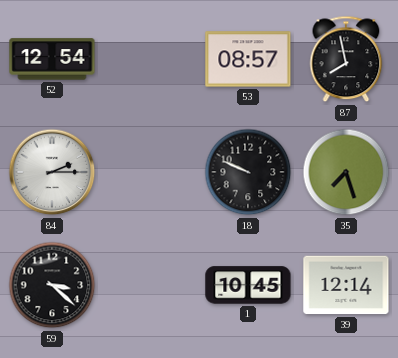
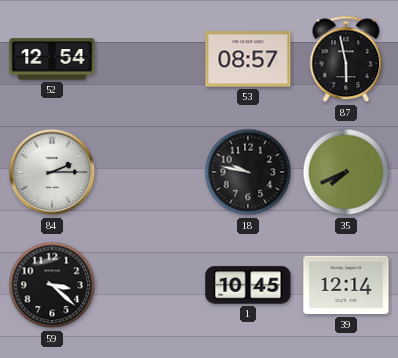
87: 7:58 -> 5:58 (346, 59)
18: 9:49 -> 9:47 (248, 172)
35: 7:27 -> 7:41 (346, 172)
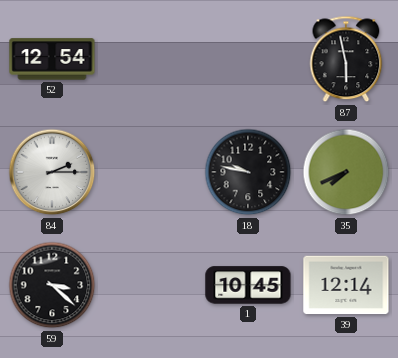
53: 08:57 -> none (248, 59)
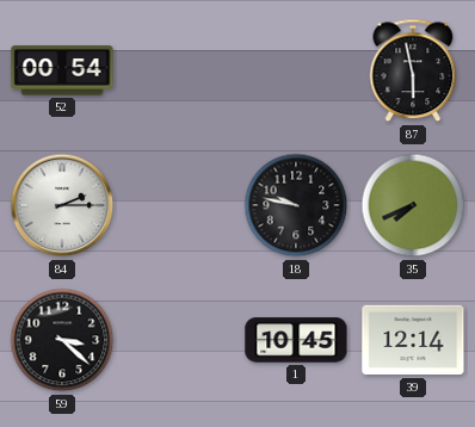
52: 12:54 -> 00:54 (62, 70)
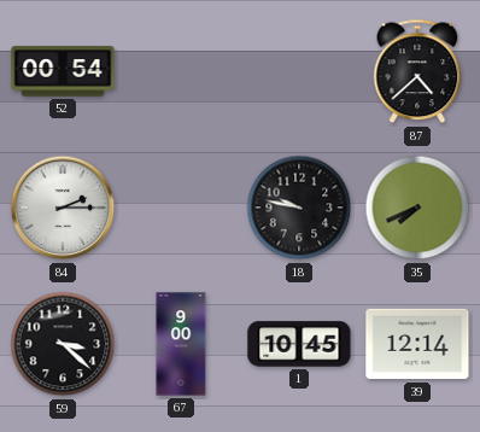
87: 5:58 -> 4:38 (417, 71)
67: none -> 9:00 (181, 344)
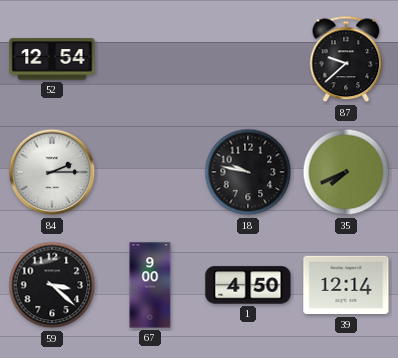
52: 00:54 -> 12:54 (52, 59)
87: 4:38 -> 9:38 (346, 59)
1: 10:45 -> 4:50 (248, 285)
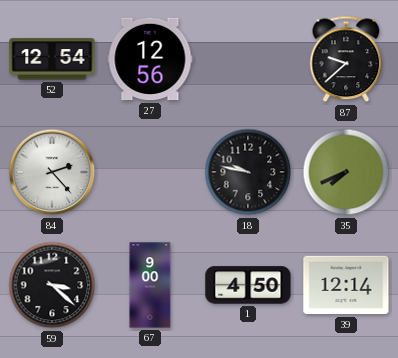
27: none -> 12:56 (150, 59)
84: 2:15 -> 2:23 (52, 172)
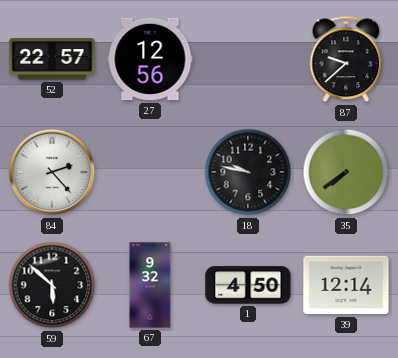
52: 12:54 -> 22:57 (52, 59)
35: 7:41 -> 7:39 (346, 172)
59: 3:22 -> 5:52 (52, 285)
67: 9:00 -> 9:32 (150, 285)
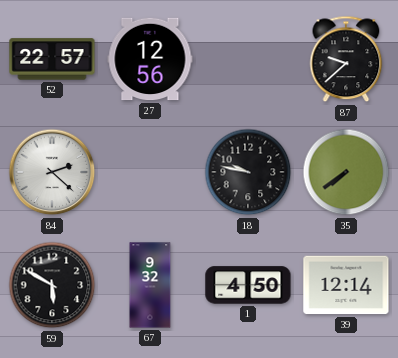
84: 2:23 -> 2:22 (52, 172)
59: 5:52 -> 5:50 (52, 285)
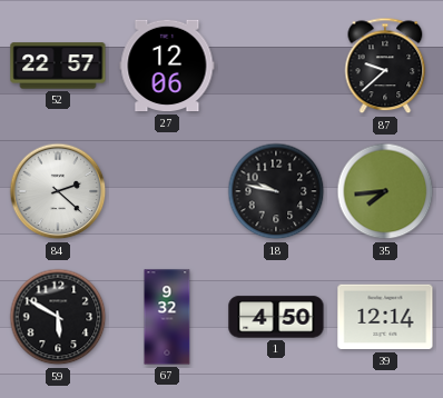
27: 12:56 -> 12:06 (167, 66)
35: 7:39 -> 7:44 (385, 191)
